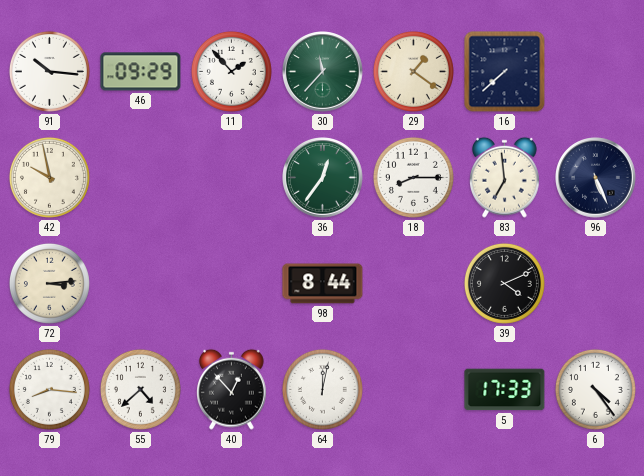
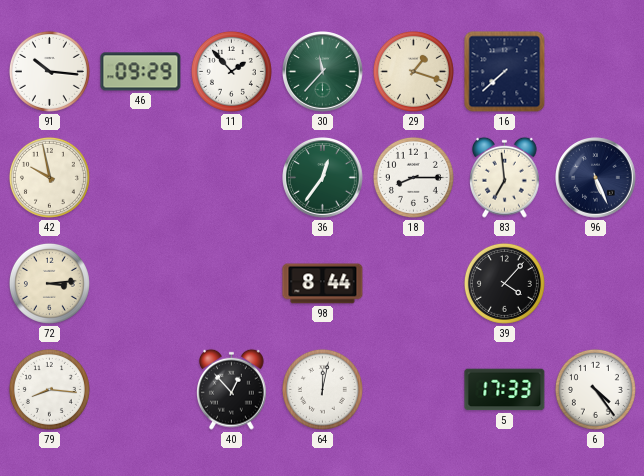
29: 1:21 -> 1:18 (413, 71)
39: 4:11 -> 4:07 (504, 283)
55: 4:38 -> none (140, 389)
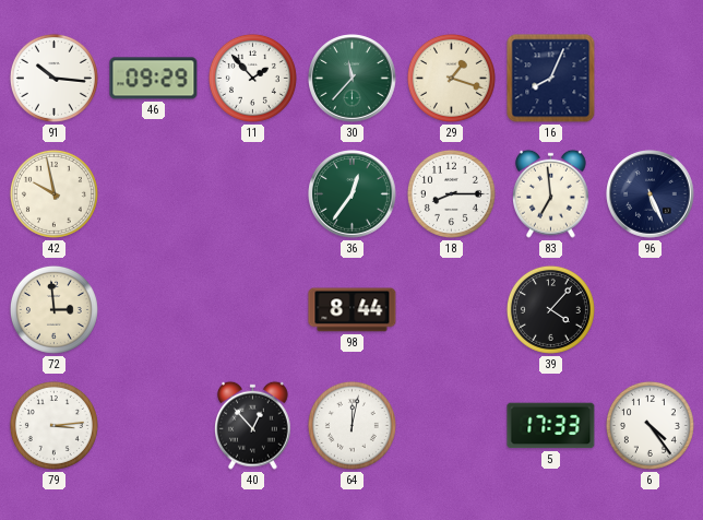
16: 7:38 -> 8:04 (551, 79)
72: 3:14 -> 2:59 (53, 309)
79: 8:16 -> 3:14 (53, 425)
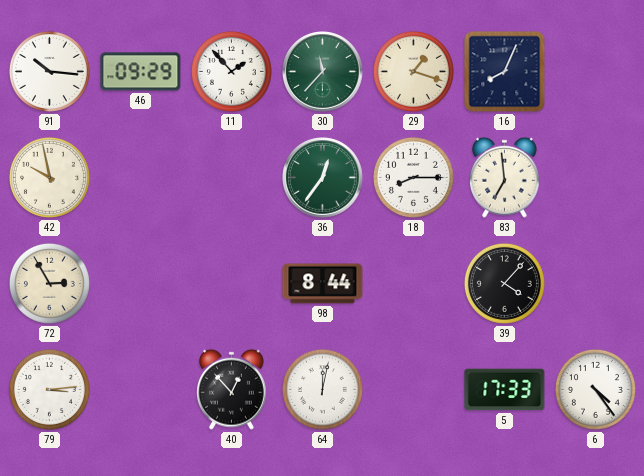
96: 5:26 -> none (651, 194)
72: 2:59 -> 2:55 (49, 283)
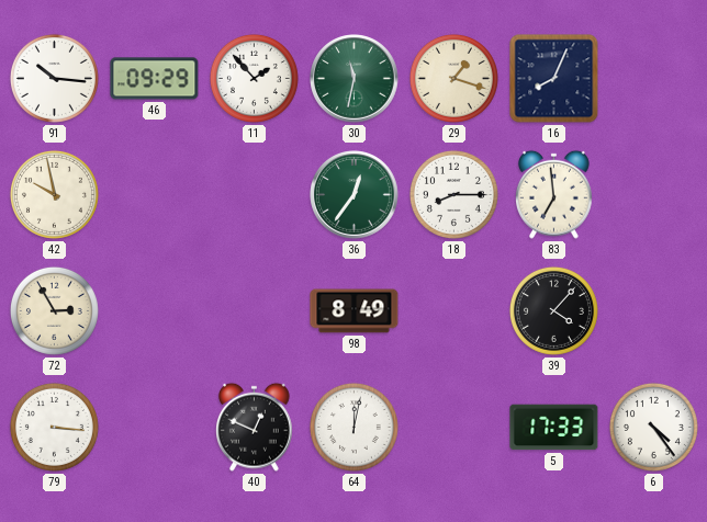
30: 11:37 -> 11:32 (355, 79)
98: 8:44 -> 8:49 (355, 311)
79: 3:14 -> 3:16 (54, 427)
40: 12:53 -> 12:49 (255, 427)
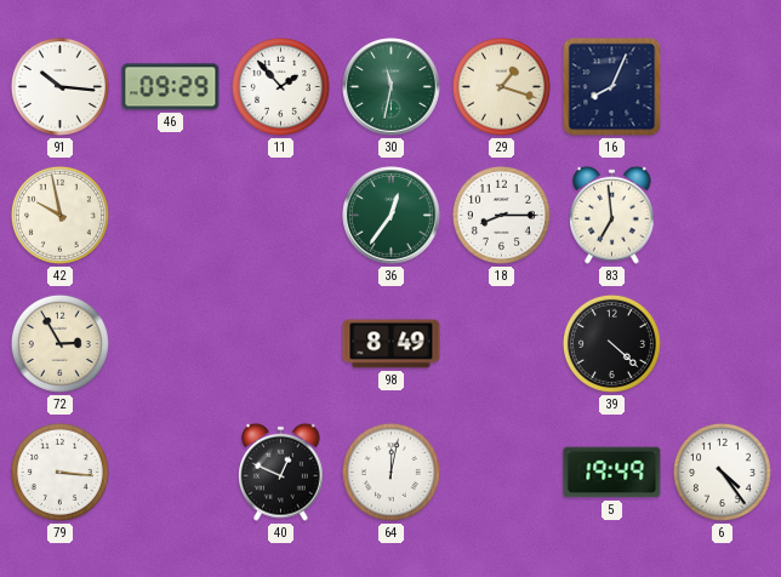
39: 4:07 -> 4:22 (611, 343)
5: 17:33 -> 19:49 (612, 473)
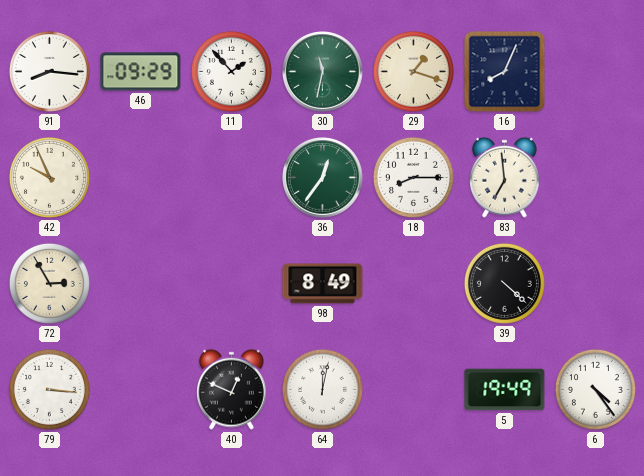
91: 10:16 -> 8:16 (49, 71)
42: 9:58 -> 9:56 (49, 177)
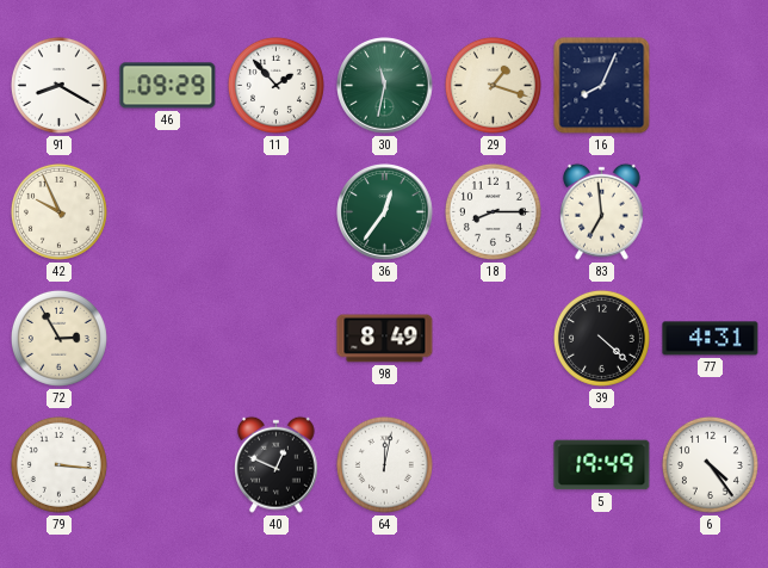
91: 8:16 -> 8:20 (58, 85)
77: none -> 4:31 (711, 339)
